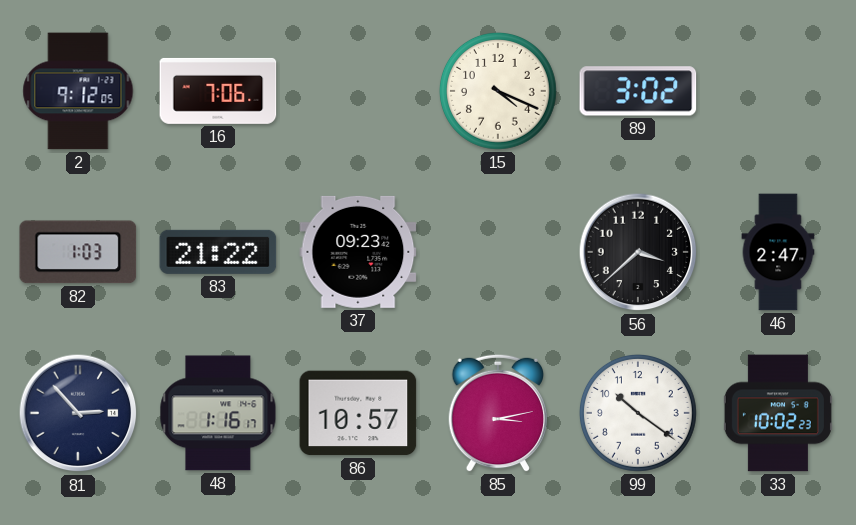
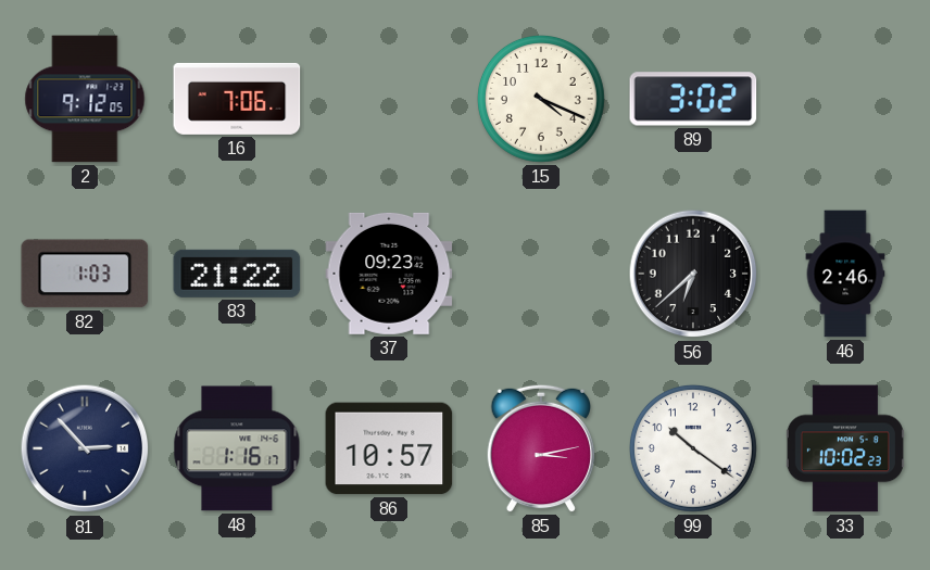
56: 3:38 -> 6:38 (693, 274)
46: 2:47 -> 2:46 (845, 274)
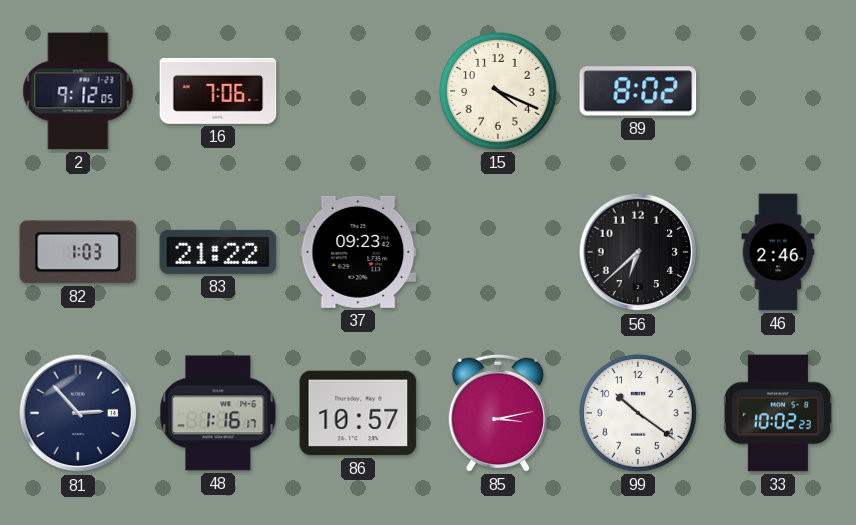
89: 3:02 -> 8:02 (638, 91)
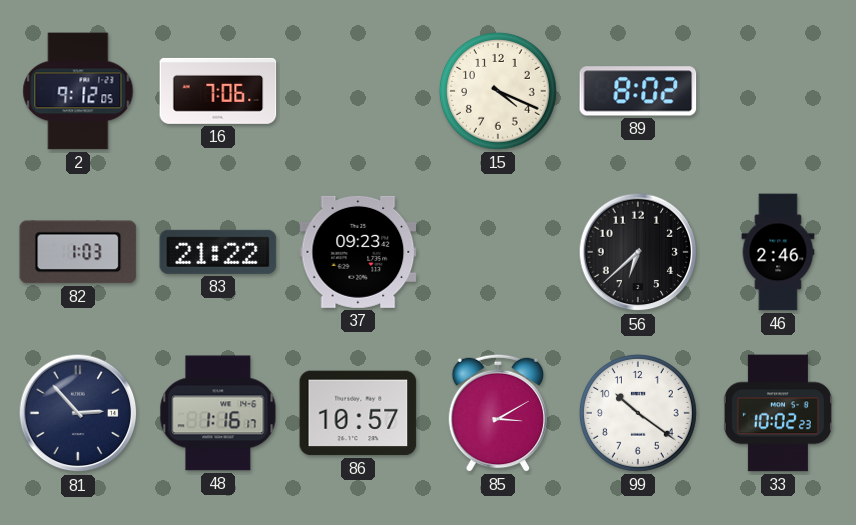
85: 3:13 -> 3:10 (497, 413)
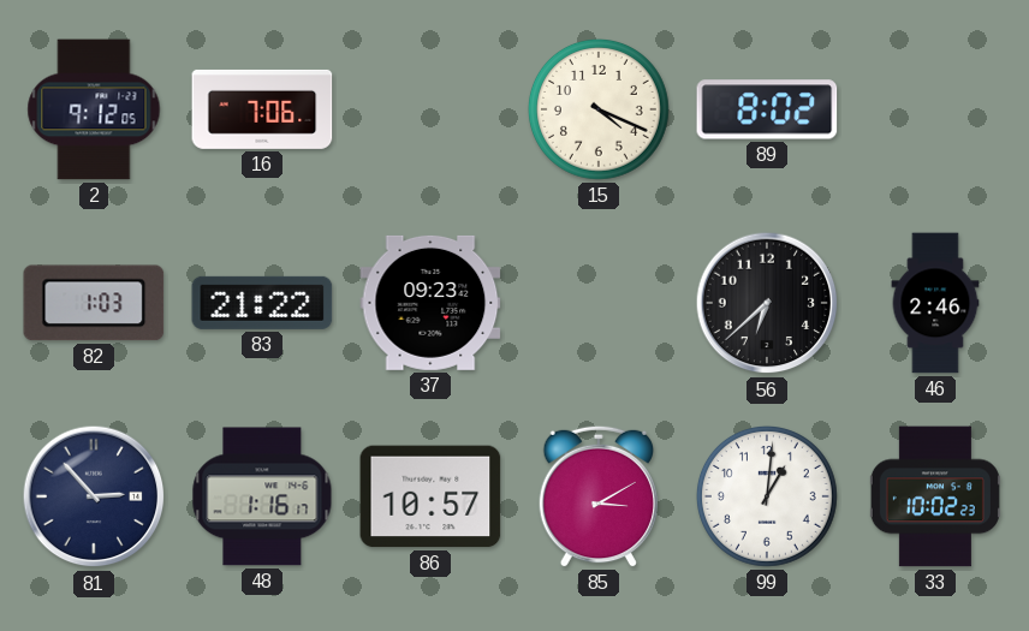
99: 10:21 -> 1:01 (767, 496)
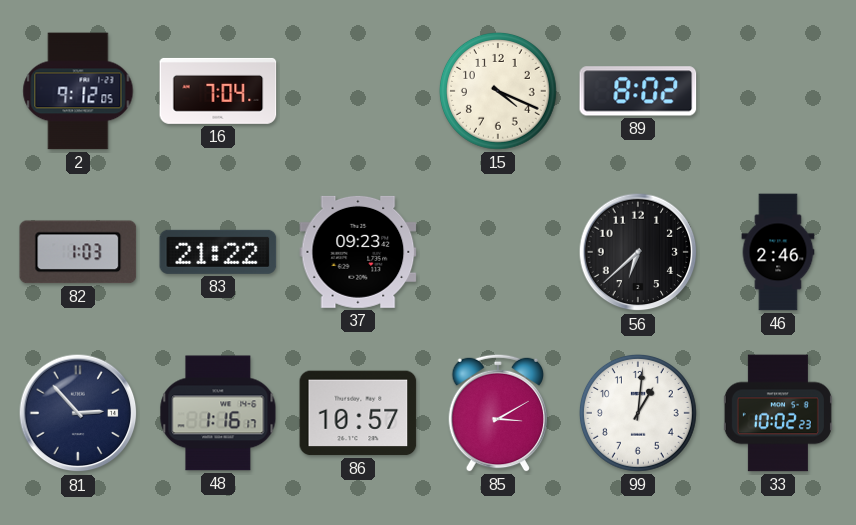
16: 7:06 -> 7:04 (218, 91)
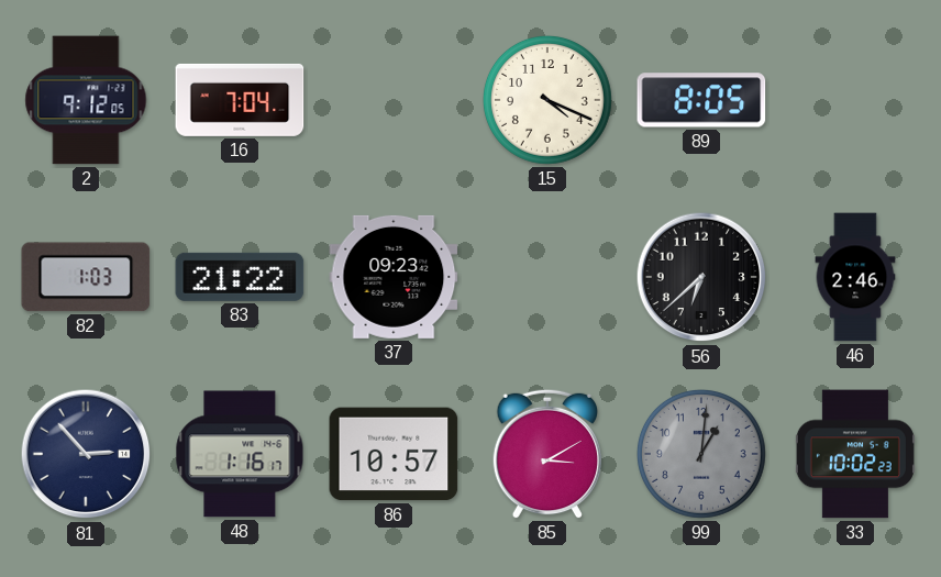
89: 8:02 -> 8:05 (701, 100)
99 dial: white -> grey (701, 454)
